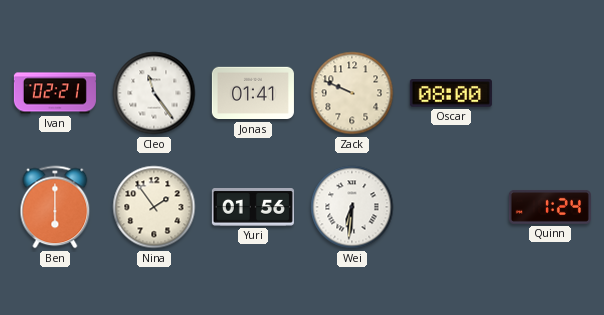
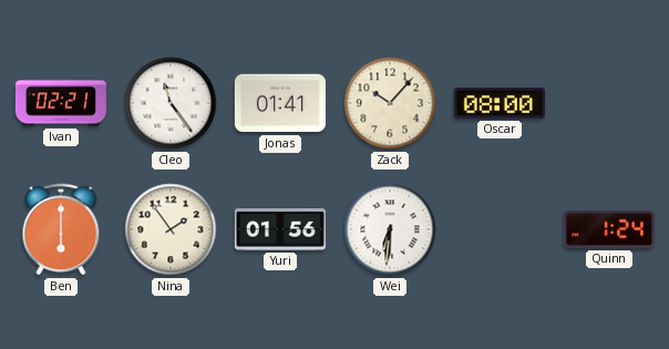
Zack: 9:49 -> 10:07 (390, 103)
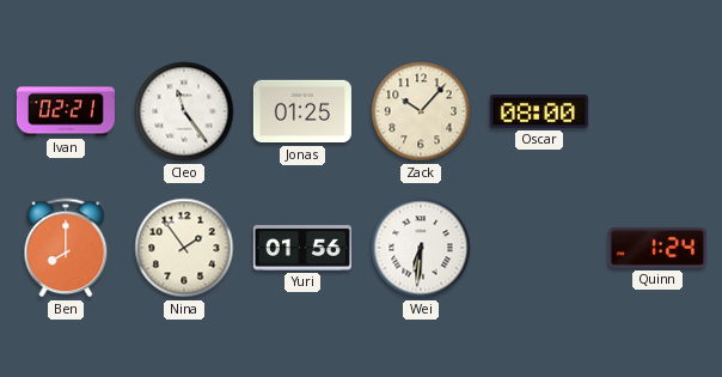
Jonas: 01:41 -> 01:25 (302, 111)
Ben: 6:00 -> 8:00 (66, 248)
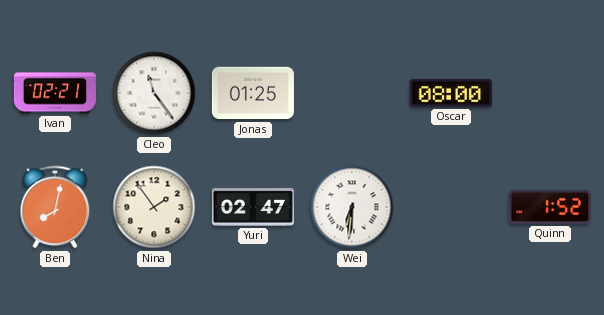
Zack: 10:07 -> none (421, 111)
Ben: 8:00 -> 8:02 (55, 207)
Yuri: 01:56 -> 02:47 (253, 208)
Quinn: 1:24 -> 1:52 (550, 207)
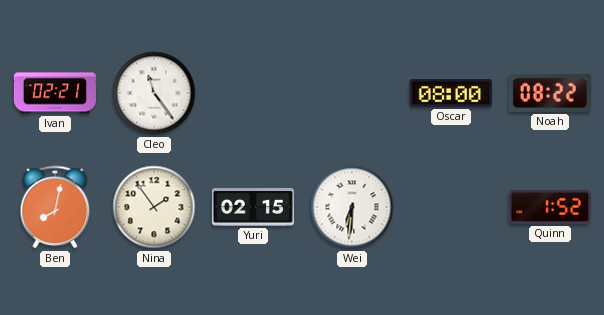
Jonas: 01:25 -> none (253, 93)
Noah: none -> 08:22 (550, 93)
Yuri: 02:47 -> 02:15 (253, 208)
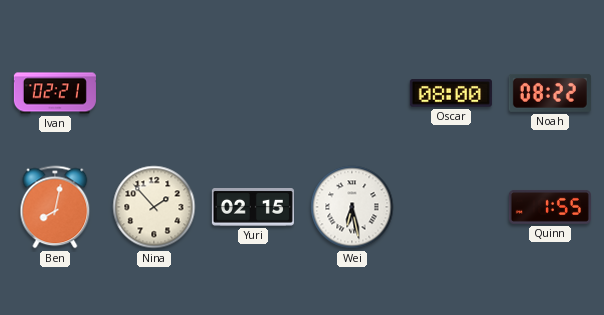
Cleo: 11:24 -> none (154, 93)
Nina: 1:54 -> 1:53 (154, 207)
Wei: 6:31 -> 6:28 (352, 207)
Quinn: 1:52 -> 1:55 (550, 207)
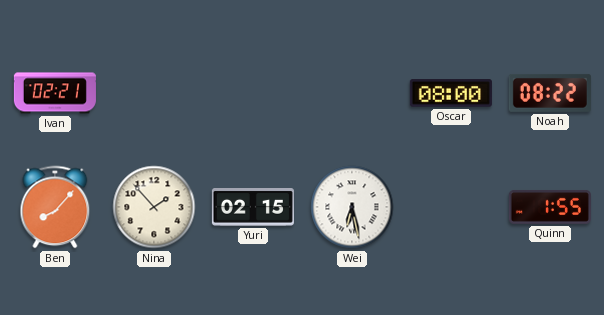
Ben: 8:02 -> 8:07 (55, 207)
